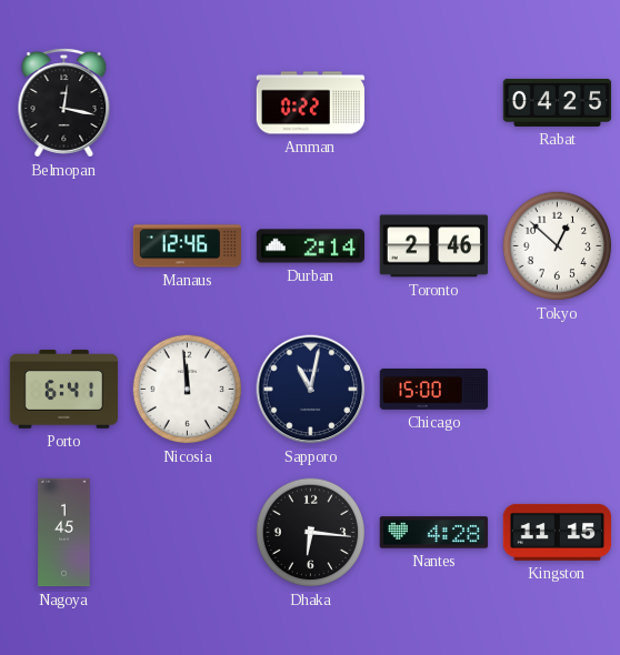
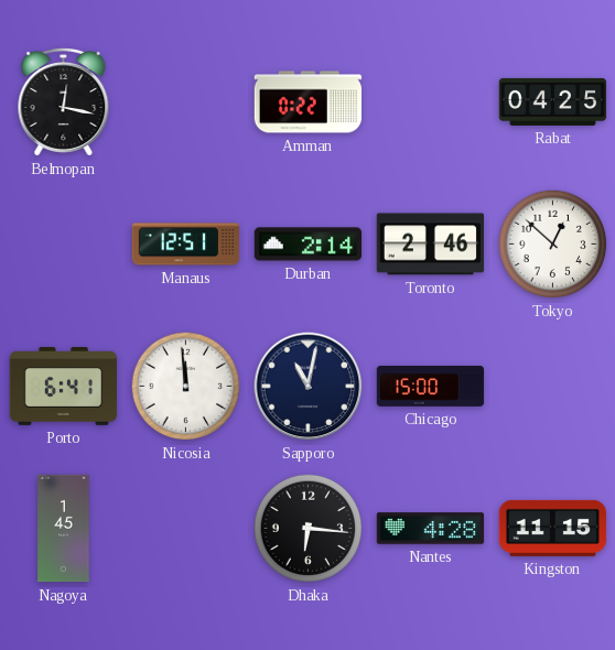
Manaus: 12:46 -> 12:51 (186, 245)
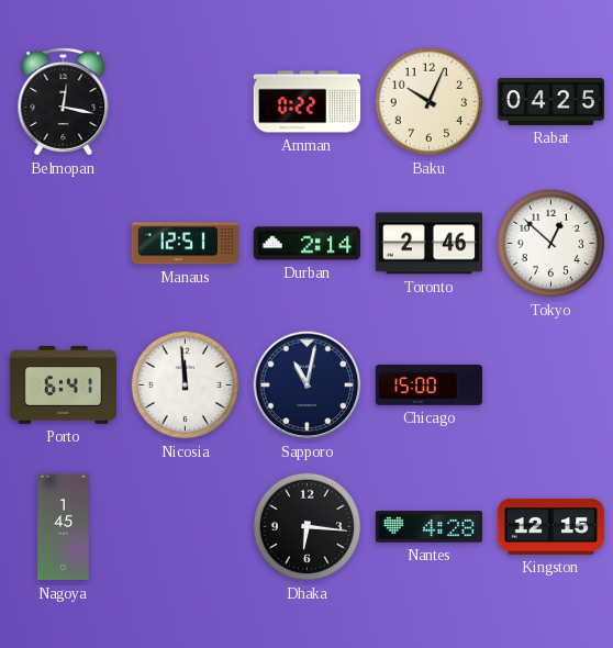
Baku: none -> 10:04 (430, 102)
Kingston: 11:15 -> 12:15 (551, 526)
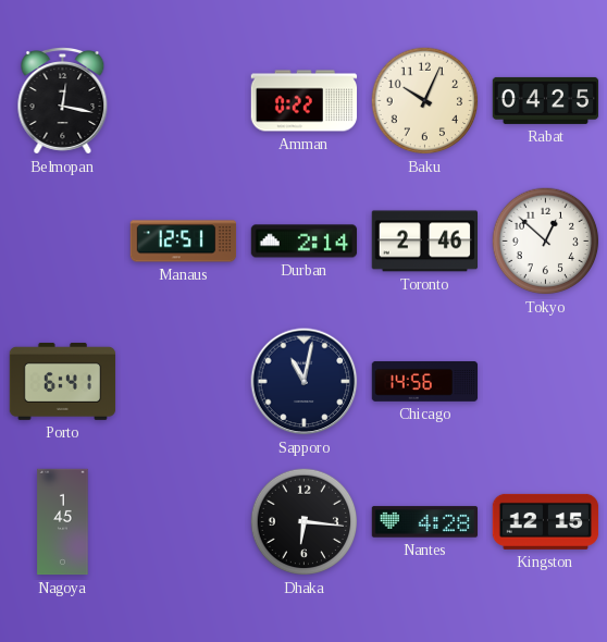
Nicosia: 11:59 -> none (186, 386)
Chicago: 15:00 -> 14:56 (425, 381)
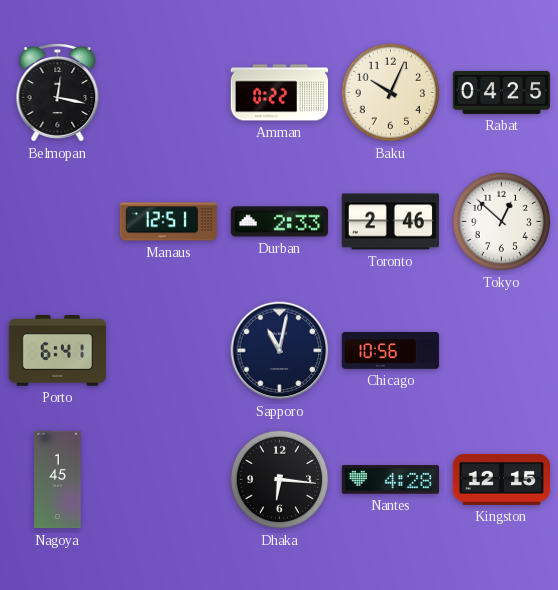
Durban: 2:14 -> 2:33 (280, 222)
Chicago: 14:56 -> 10:56 (391, 350)
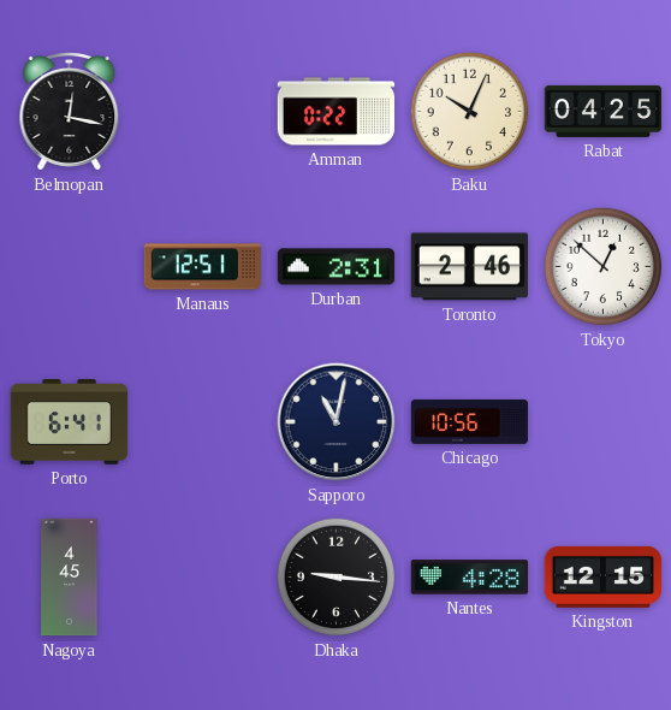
Durban: 2:33 -> 2:31 (337, 267)
Nagoya: 1:45 -> 4:45 (70, 578)
Dhaka: 6:16 -> 9:16 (337, 578)
